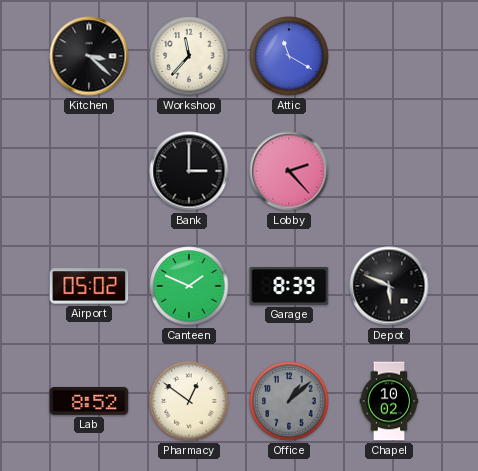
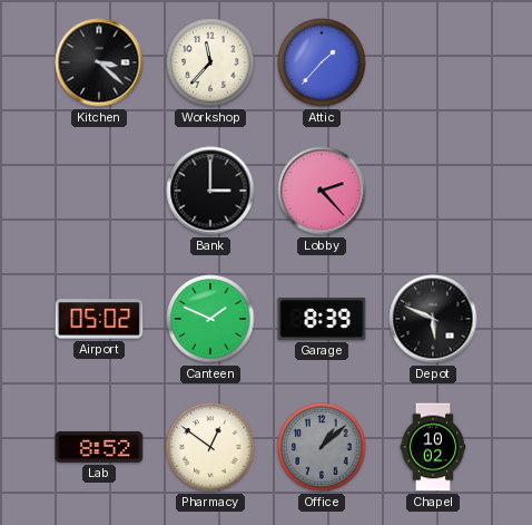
Attic: 11:20 -> 1:37 (322, 62)
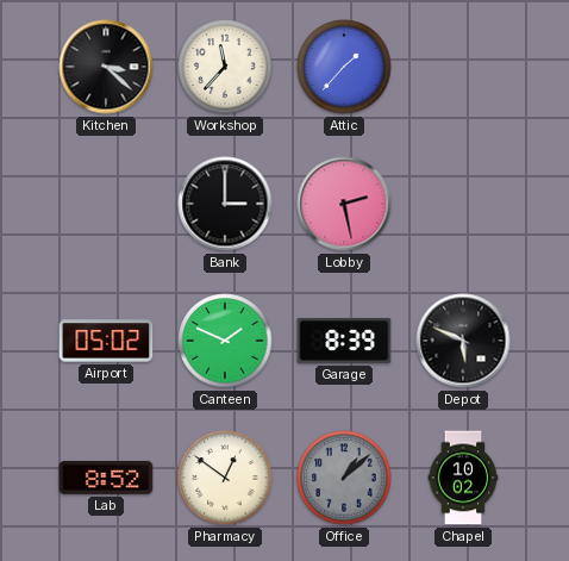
Lobby: 2:23 -> 2:28 (344, 204)
